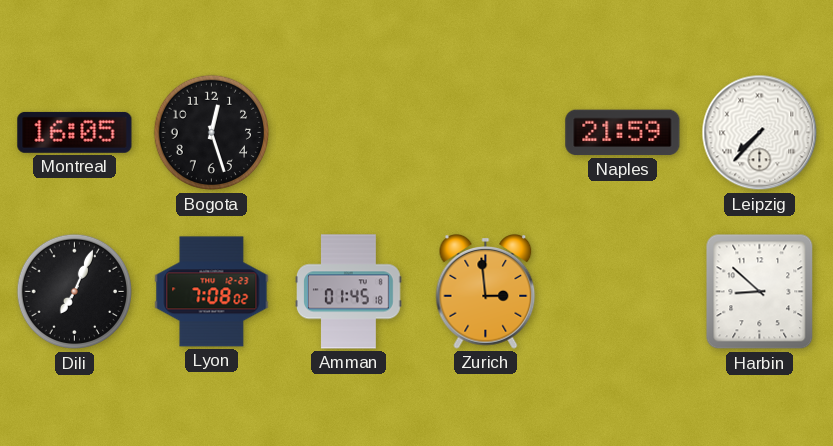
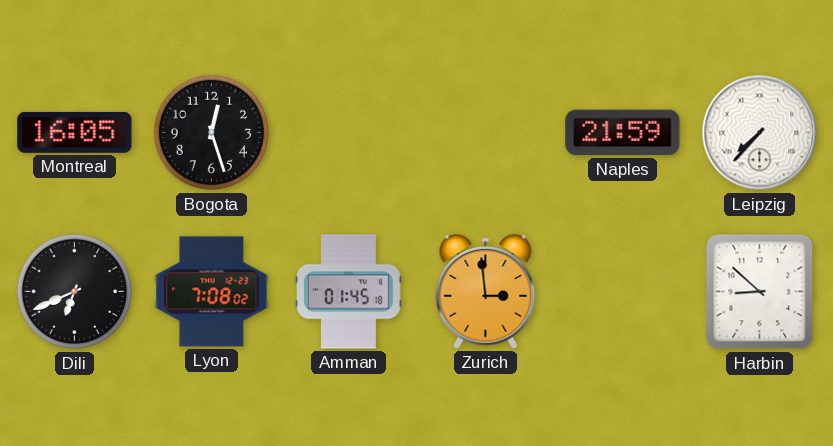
Dili: 7:04 -> 6:41 (75, 292)
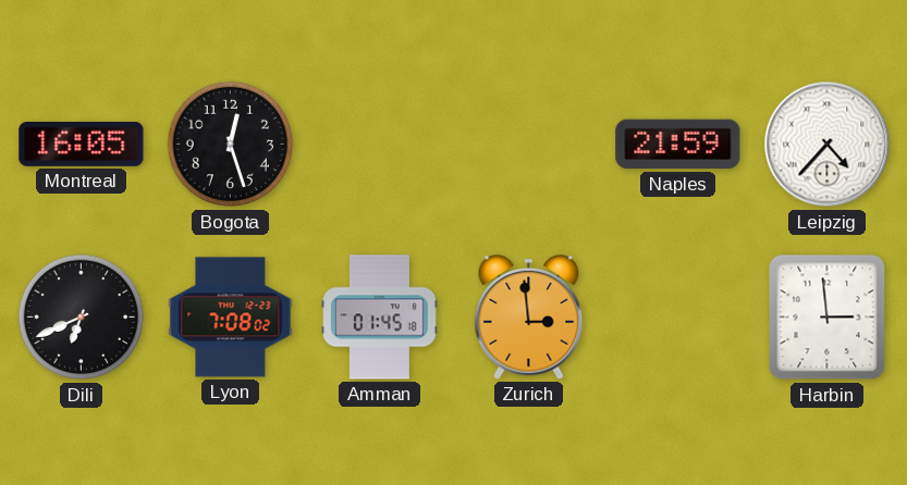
Leipzig: 7:37 -> 4:37 (828, 145)
Harbin: 8:52 -> 2:59 (828, 318)
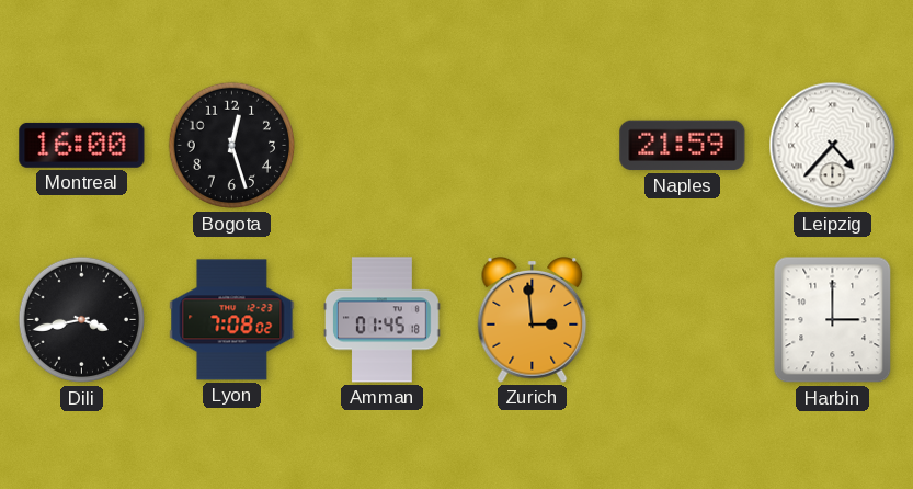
Montreal: 16:05 -> 16:00 (82, 145)
Dili: 6:41 -> 3:43 (82, 320)
Harbin: 2:59 -> 3:00 (833, 320)
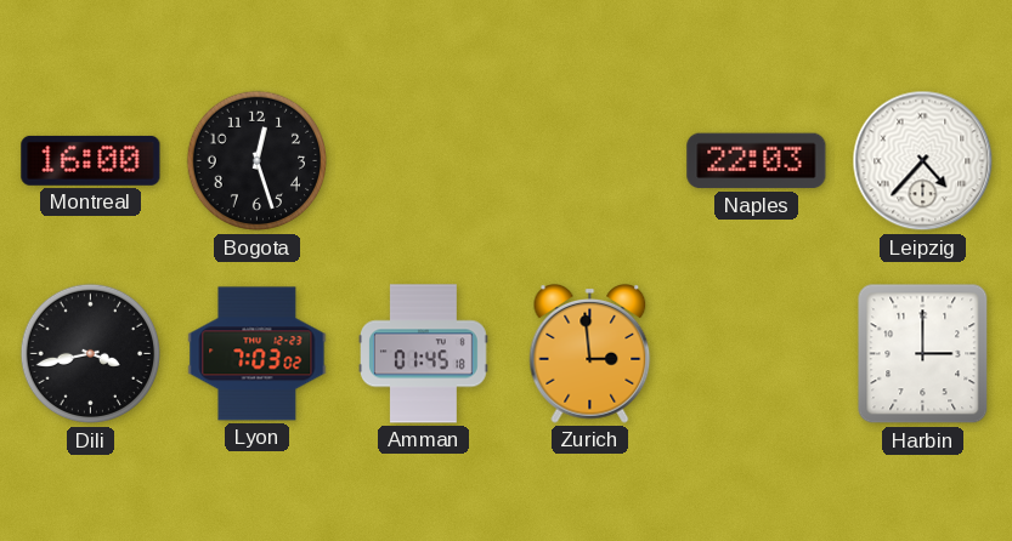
Naples: 21:59 -> 22:03 (757, 161)
Lyon: 7:08 -> 7:03 (258, 354)
